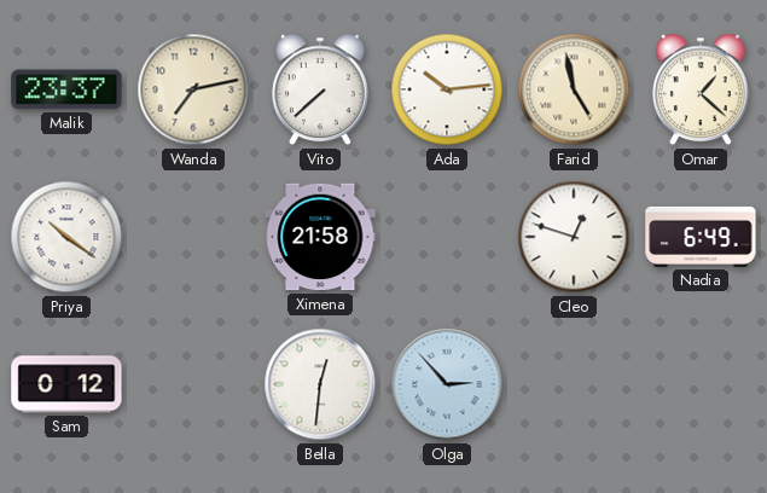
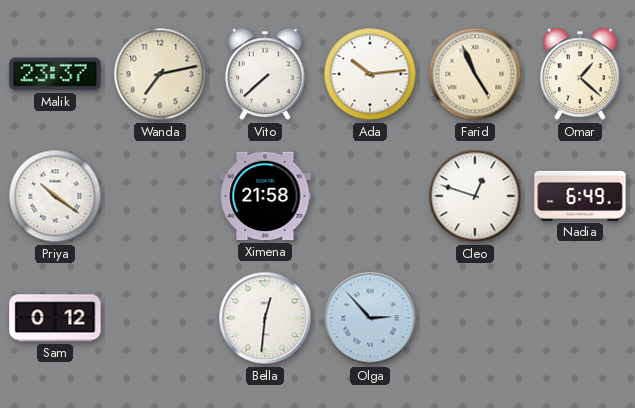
Farid: 4:58 -> 4:56 (475, 74)
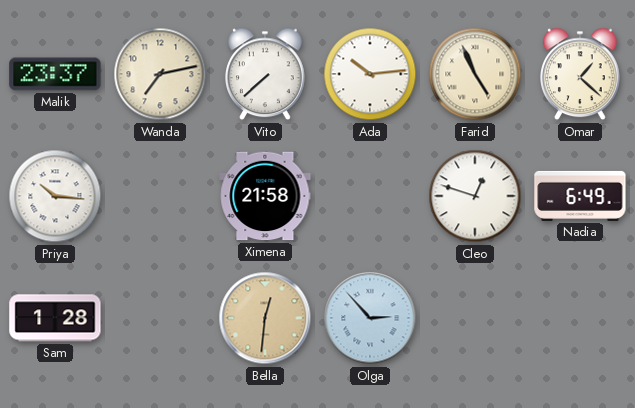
Priya: 10:21 -> 10:16 (55, 196)
Sam: 0:12 -> 1:28 (55, 318)
Bella dial: white -> champagne (265, 318)
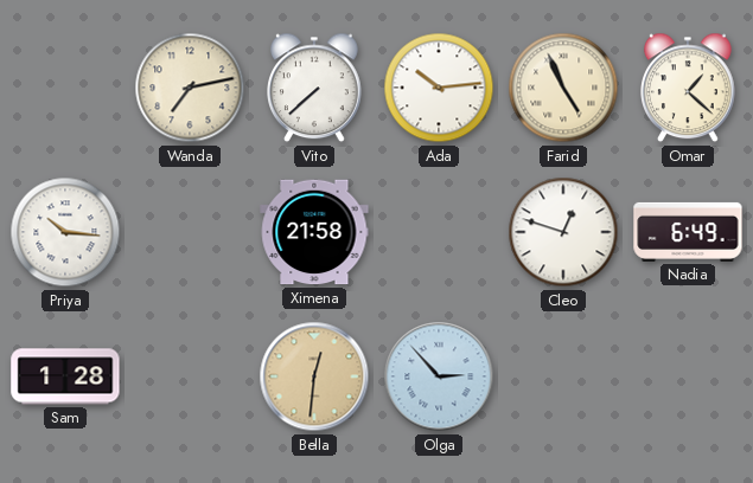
Malik: 23:37 -> none (55, 74)
